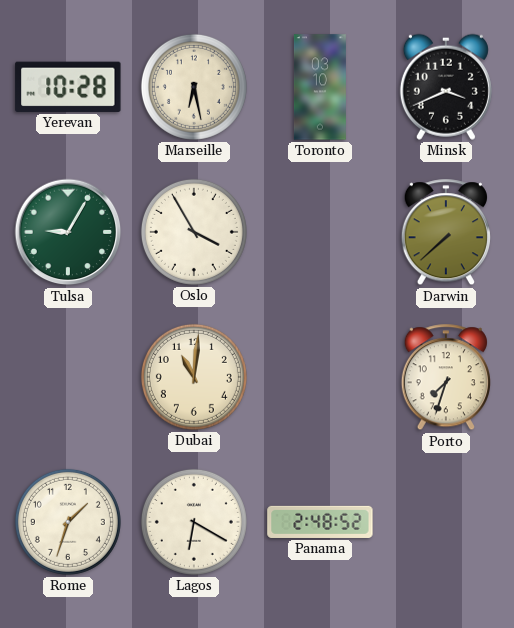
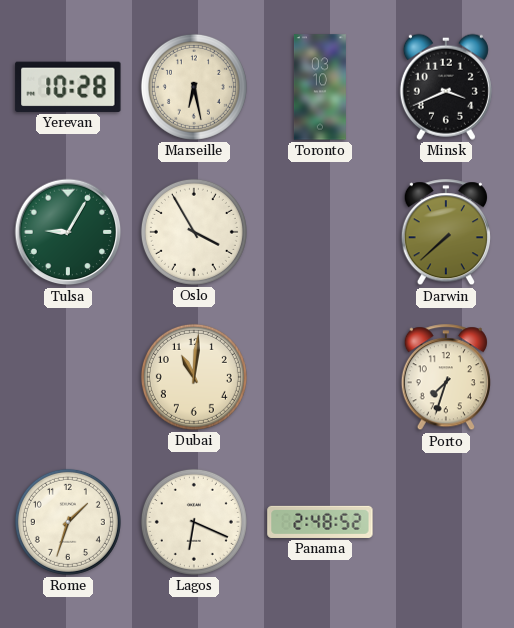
Lagos: 6:20 -> 6:19 (194, 522)
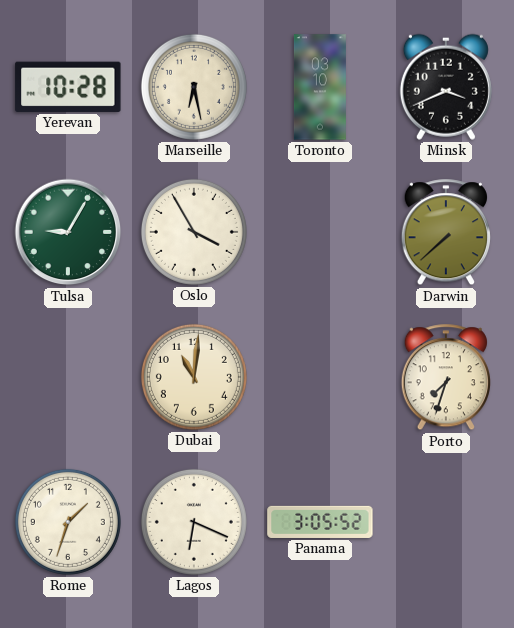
Panama: 2:48 -> 3:05 (320, 522)
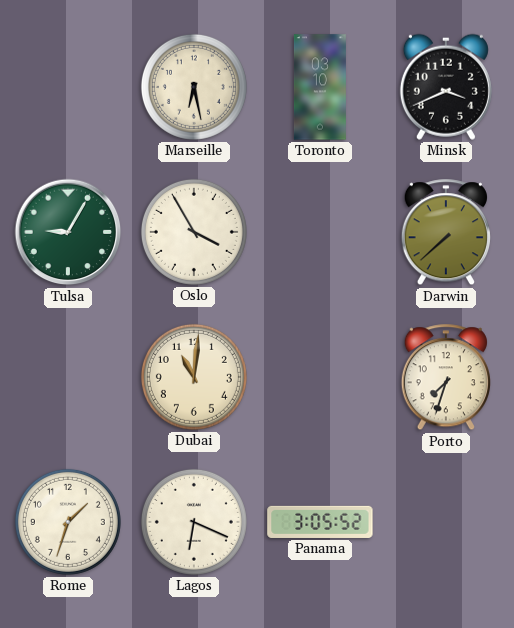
Yerevan: 10:28 -> none (68, 87)
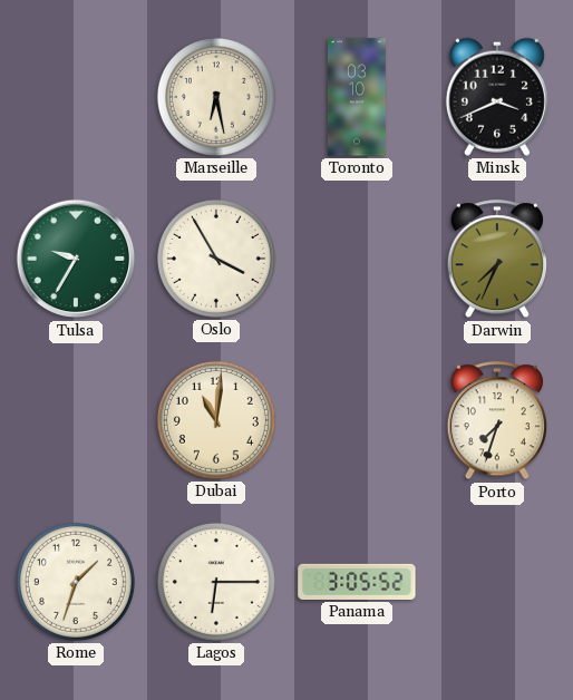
Tulsa: 9:05 -> 9:35 (76, 259)
Darwin: 7:38 -> 7:34 (497, 260)
Lagos: 6:19 -> 6:15 (216, 582)
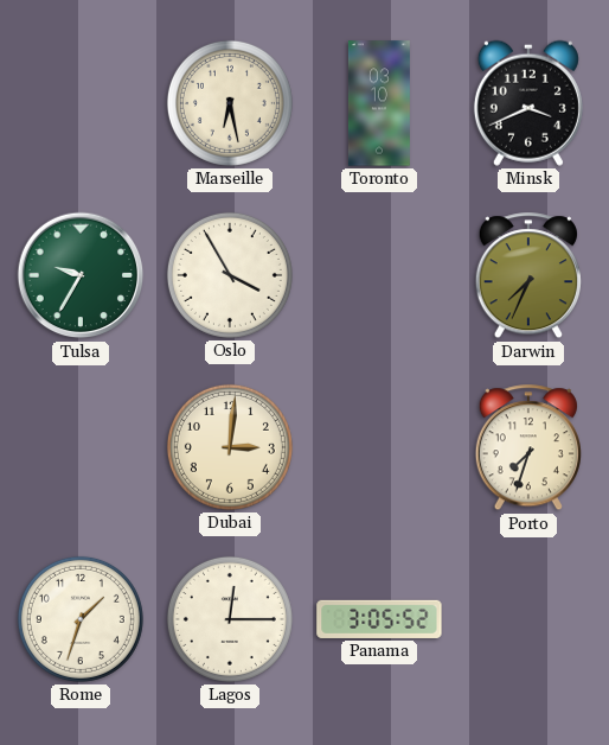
Dubai: 11:01 -> 3:01 (230, 447)
Lagos: 6:15 -> 12:15 (230, 619)
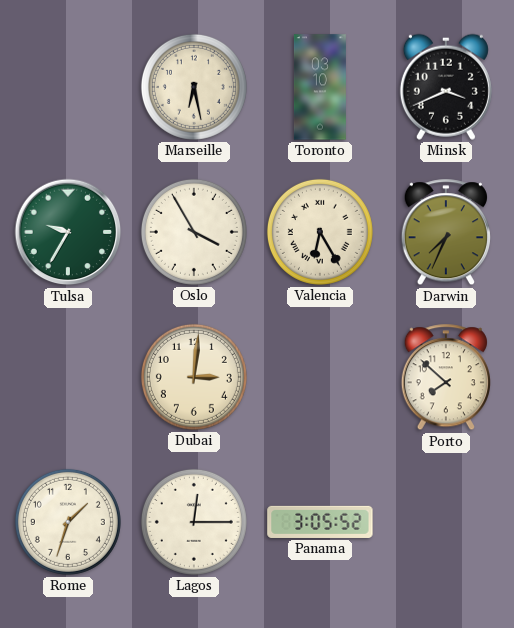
Valencia: none -> 6:25 (320, 232)
Porto: 7:33 -> 7:52 (446, 378)
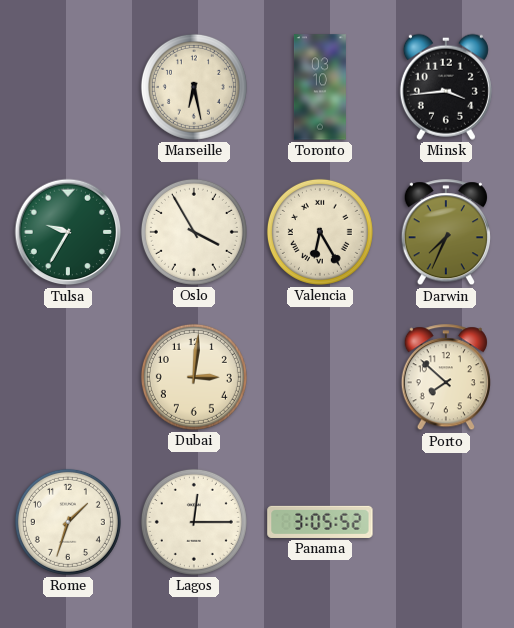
Minsk: 3:41 -> 3:44 (446, 87)
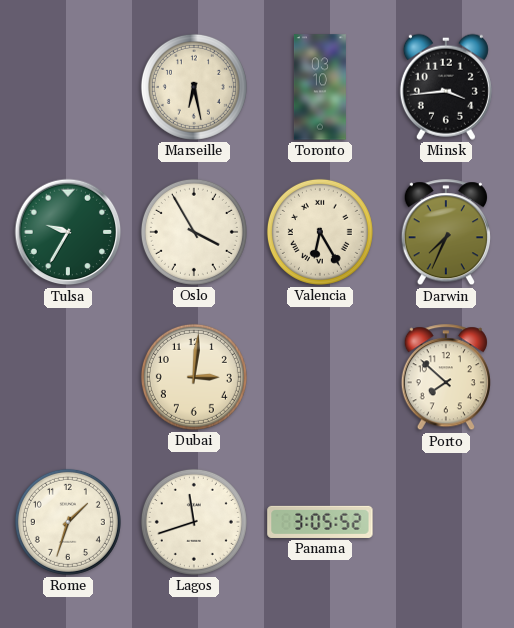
Lagos: 12:15 -> 11:42 (194, 522)
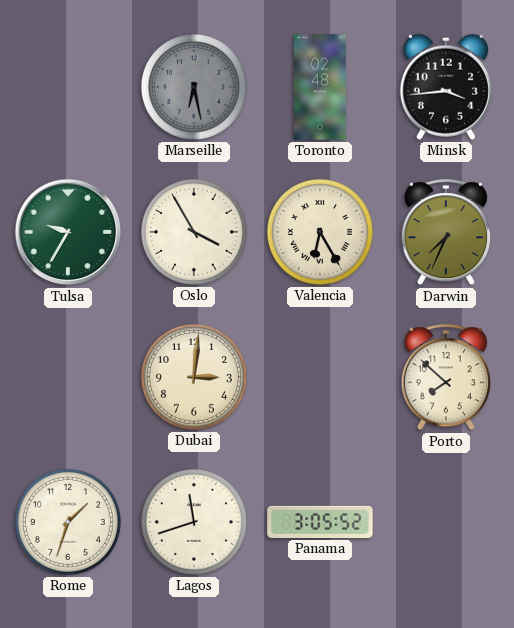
Marseille dial: cream -> grey (194, 87)
Toronto: 03:10 -> 02:48 (320, 87)
